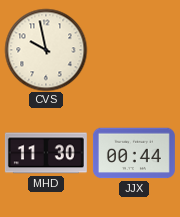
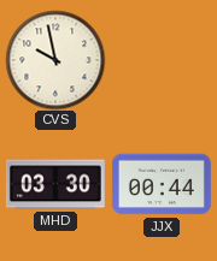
MHD: 11:30 -> 03:30 (55, 184)
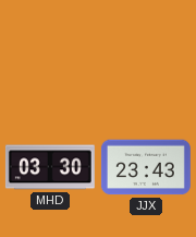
CVS: 9:58 -> none (55, 60)
JJX: 00:44 -> 23:43 (146, 167)
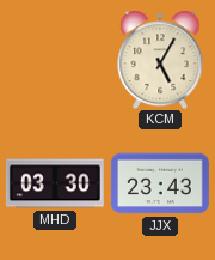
KCM: none -> 5:05 (160, 60)
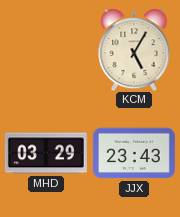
MHD: 03:30 -> 03:29 (46, 153)
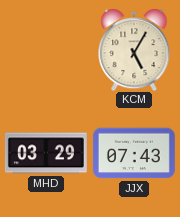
JJX: 23:43 -> 07:43 (134, 153)
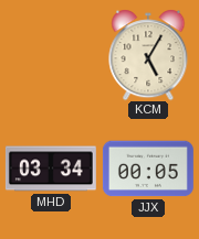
MHD: 03:29 -> 03:34 (51, 169)
JJX: 07:43 -> 00:05 (148, 169)
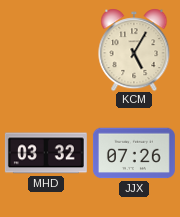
MHD: 03:34 -> 03:32 (46, 153)
JJX: 00:05 -> 07:26 (134, 153)
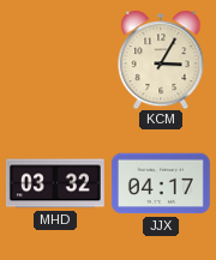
KCM: 5:05 -> 3:05 (161, 60)
JJX: 07:26 -> 04:17 (161, 183)
